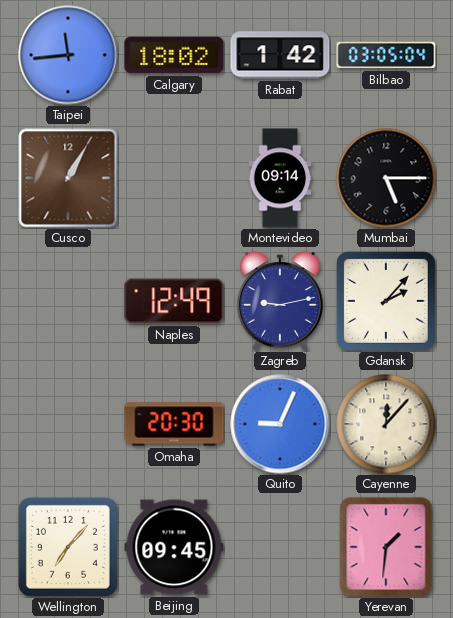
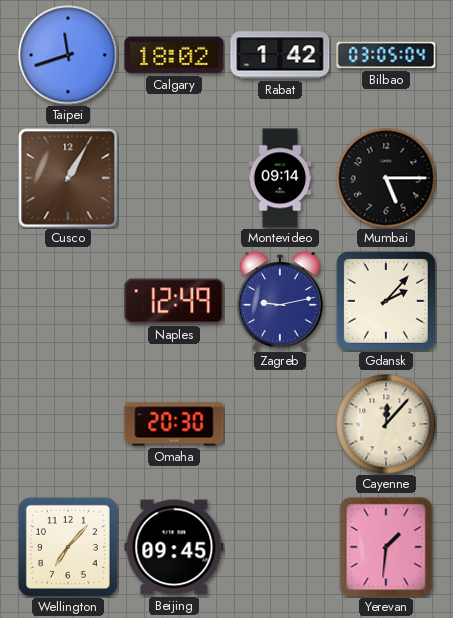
Taipei: 11:44 -> 11:42 (68, 55)
Quito: 9:04 -> none (280, 424)
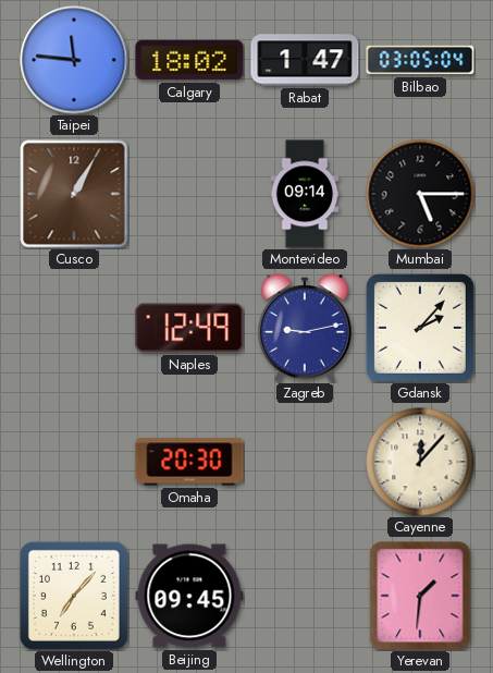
Taipei: 11:42 -> 11:46 (74, 60)
Rabat: 1:42 -> 1:47 (305, 60)
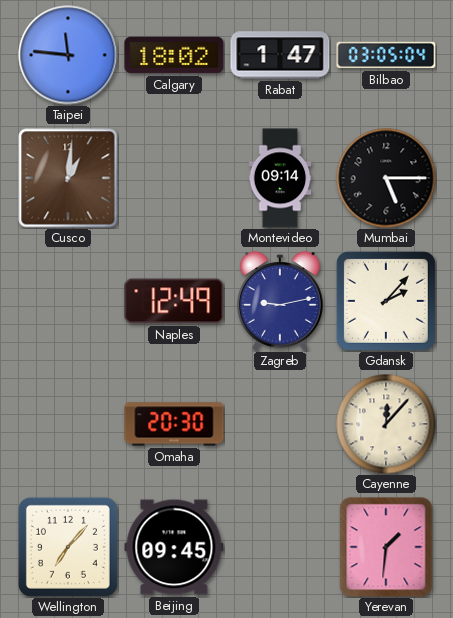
Cusco: 1:05 -> 1:01 (68, 178)
